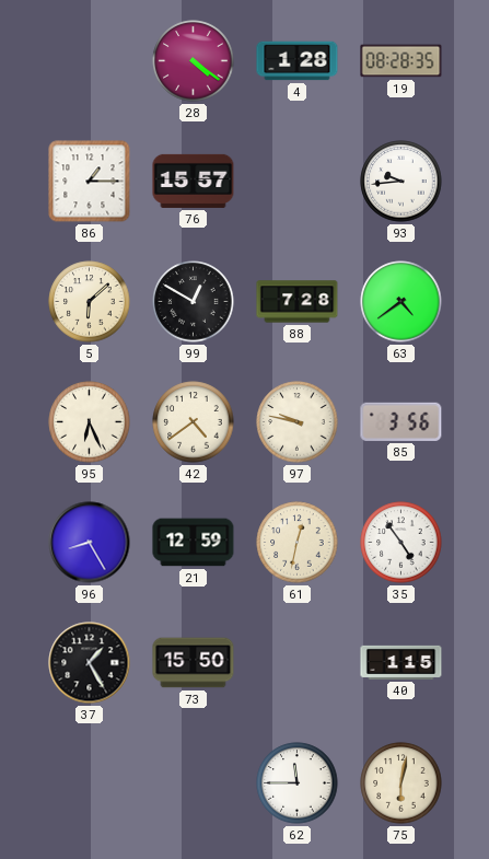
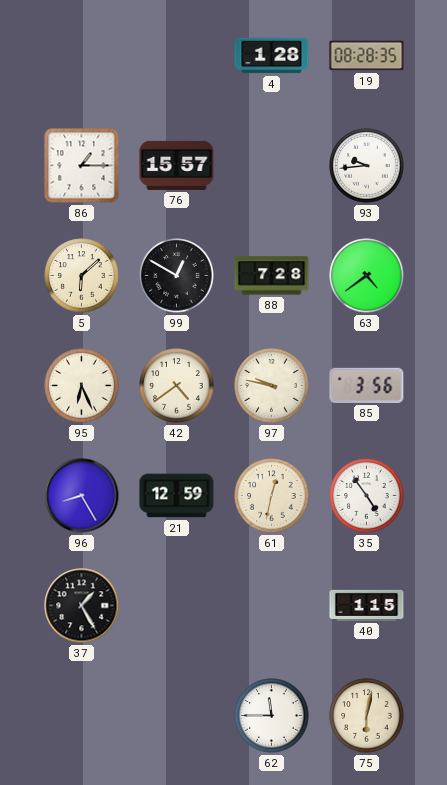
28: 4:21 -> none (194, 61)
73: 15:50 -> none (194, 663)
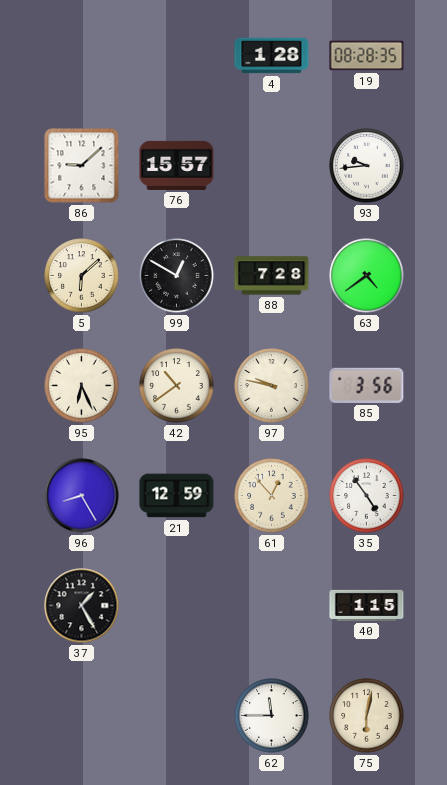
86: 1:15 -> 9:08 (82, 166)
42: 4:39 -> 10:39 (177, 386)
61: 12:32 -> 12:53 (272, 496)
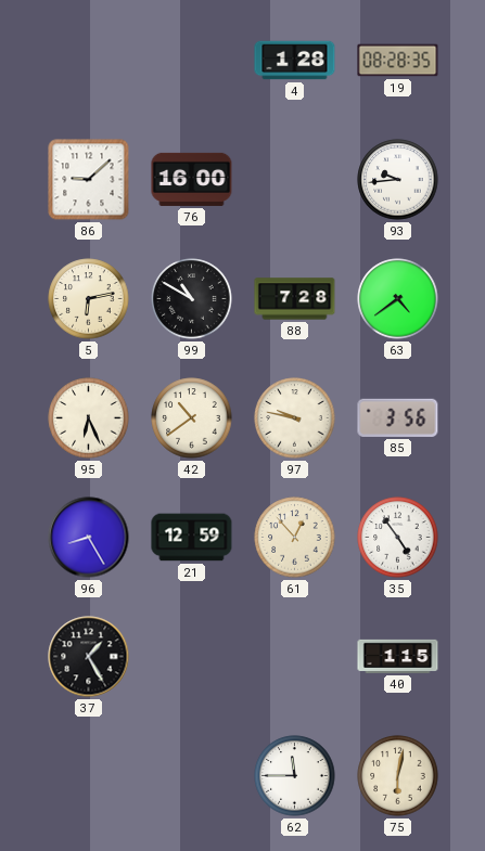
76: 15:57 -> 16:00 (192, 179)
5: 6:08 -> 6:13 (89, 299)
99: 12:50 -> 10:50 (192, 299)
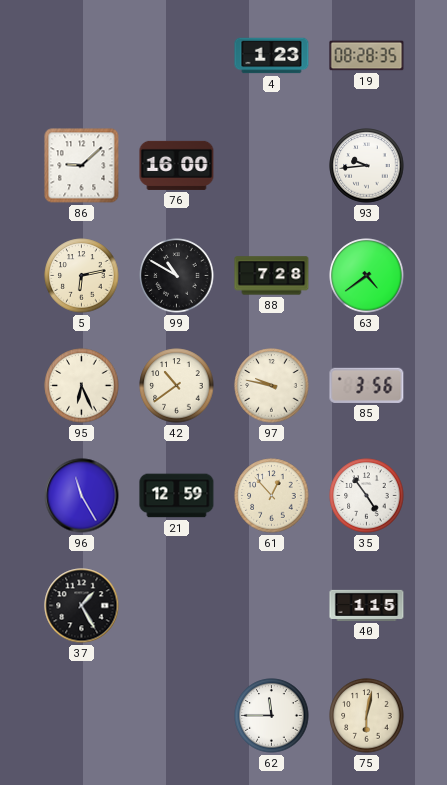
4: 1:28 -> 1:23 (272, 56)
96: 8:25 -> 11:25 (82, 496)
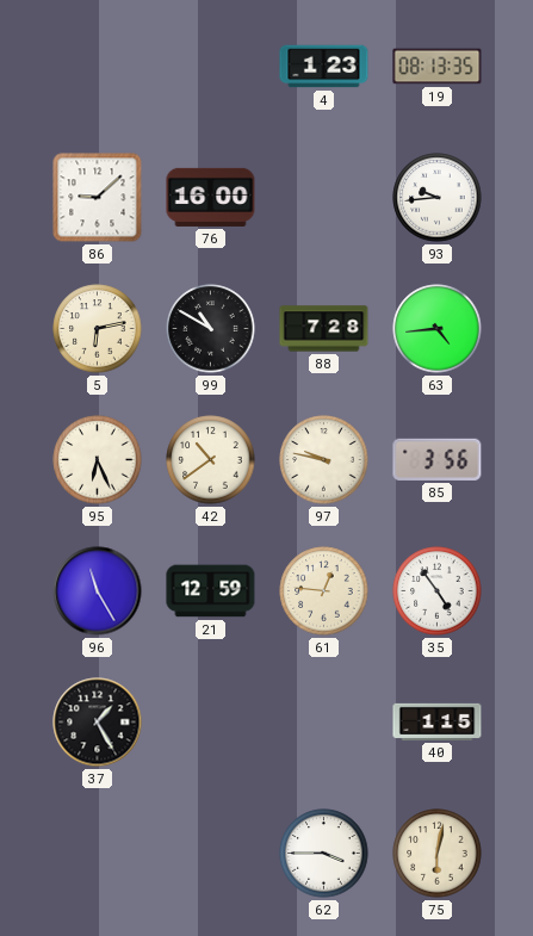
19: 08:28 -> 08:13 (438, 67)
63: 4:39 -> 4:44 (438, 329)
61: 12:53 -> 12:46 (324, 591)
62: 11:45 -> 3:45 (324, 854)
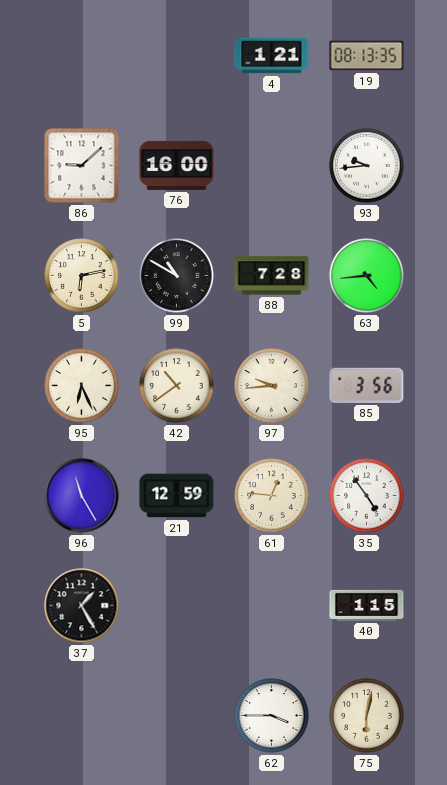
4: 1:23 -> 1:21 (272, 56)
97: 9:47 -> 9:44 (272, 386)
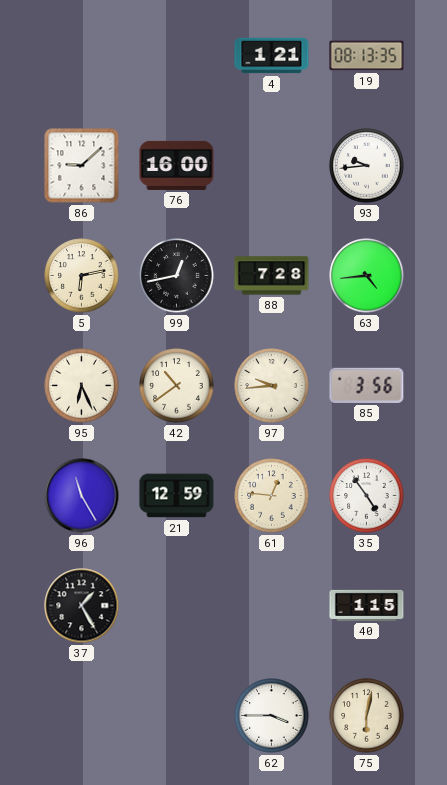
99: 10:50 -> 12:43 (177, 276)
